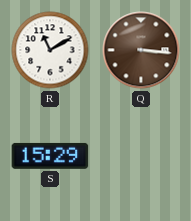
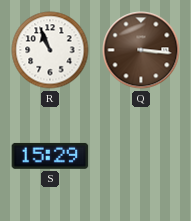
R: 11:10 -> 10:56 (50, 50)
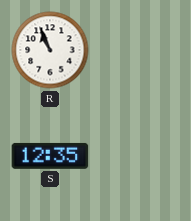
Q: 3:16 -> none (141, 50)
S: 15:29 -> 12:35 (50, 156)
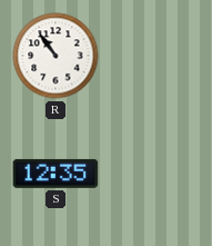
R: 10:56 -> 10:54 (55, 56)
